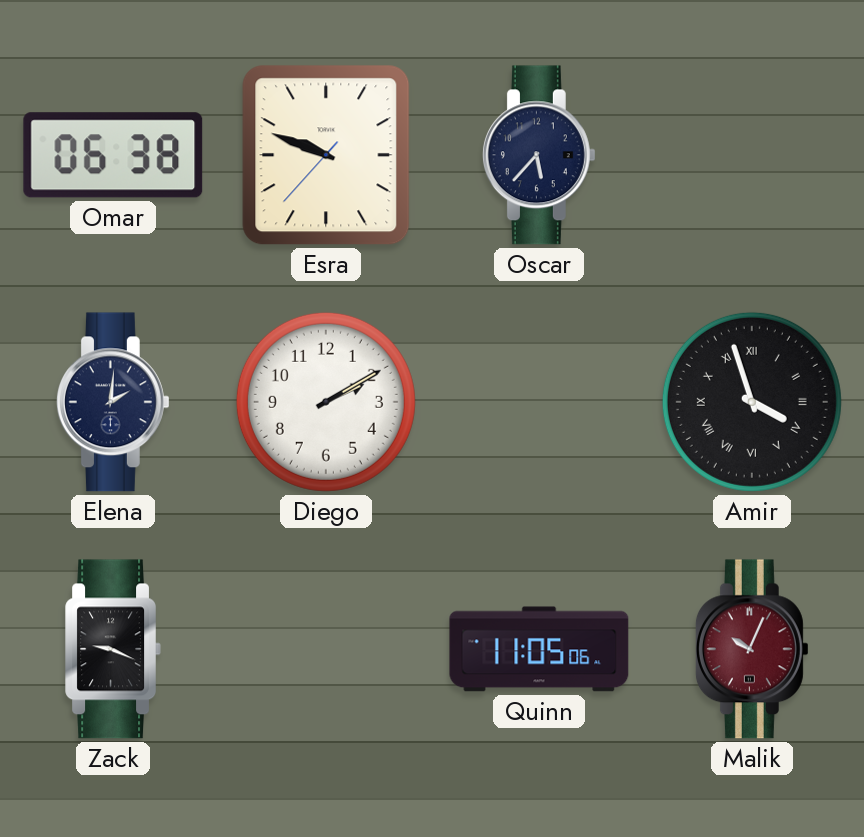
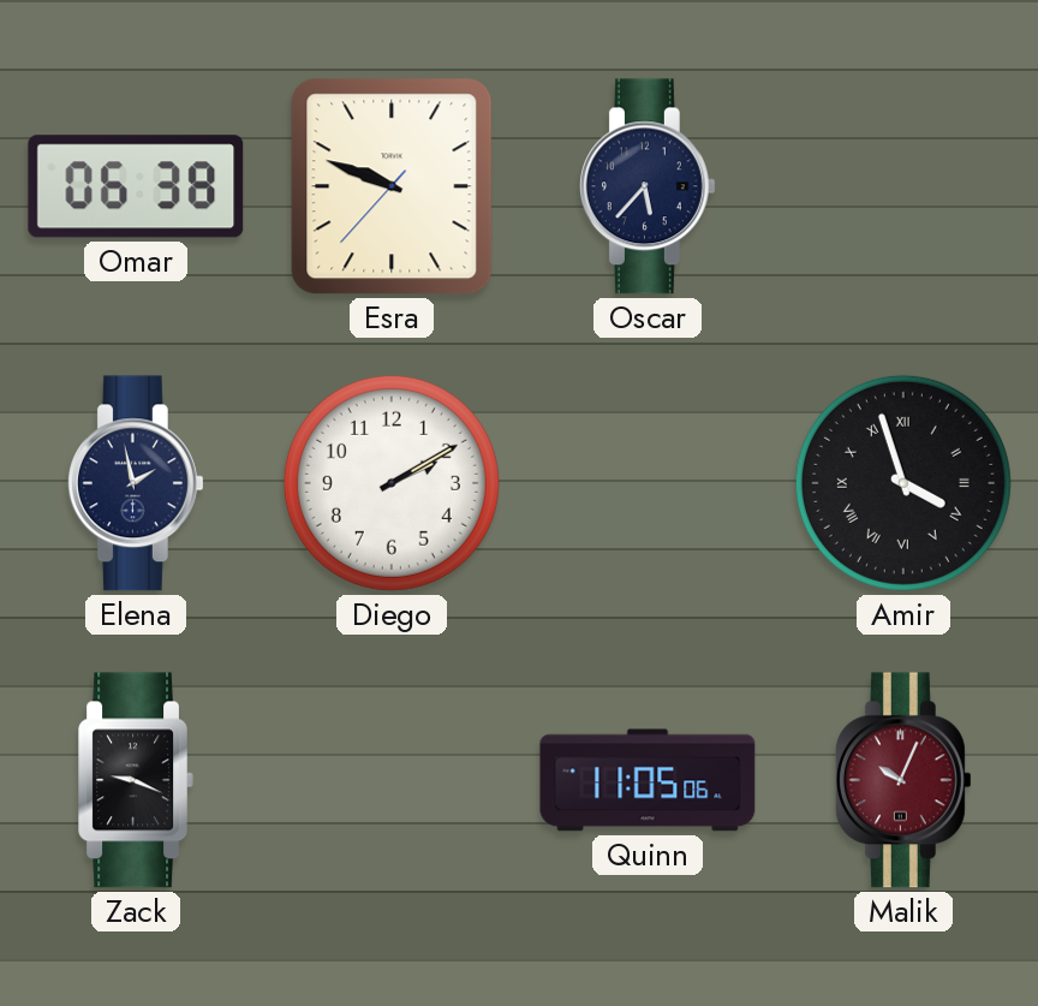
Elena: 2:01 -> 1:58 (136, 483)
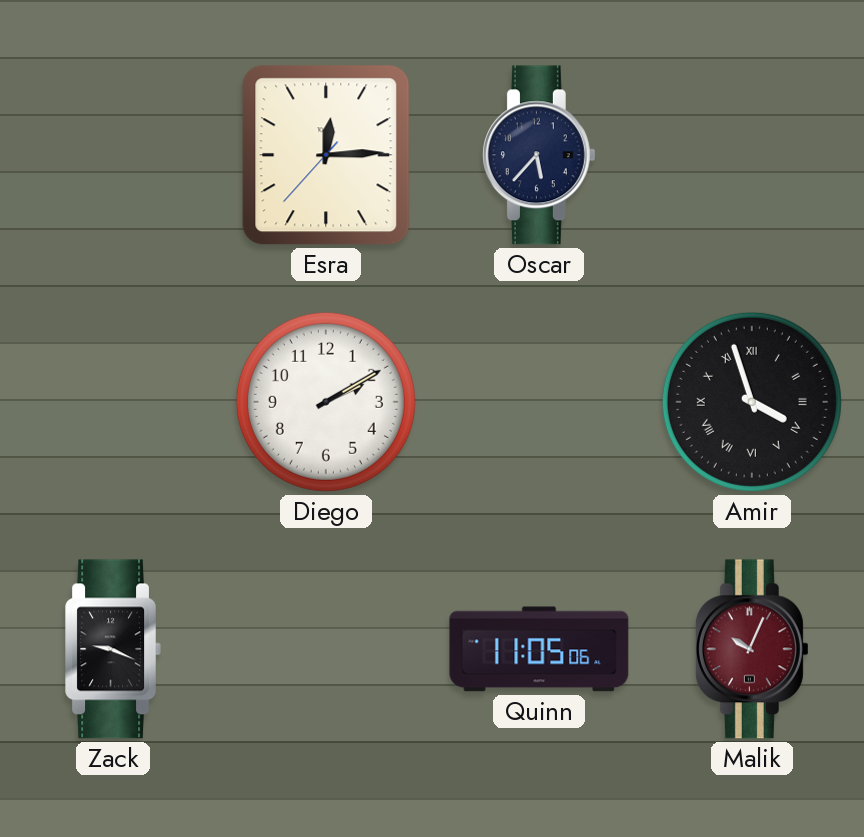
Omar: 06:38 -> none (136, 186)
Esra: 9:48 -> 12:14 (326, 155)
Elena: 1:58 -> none (136, 483)
